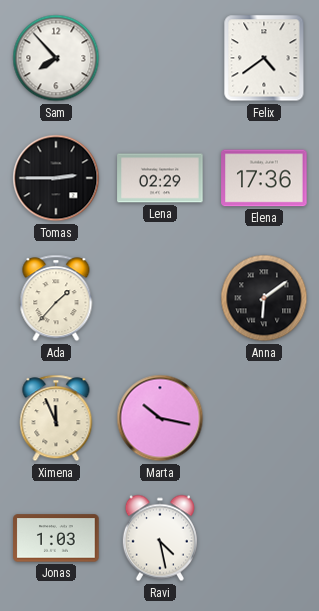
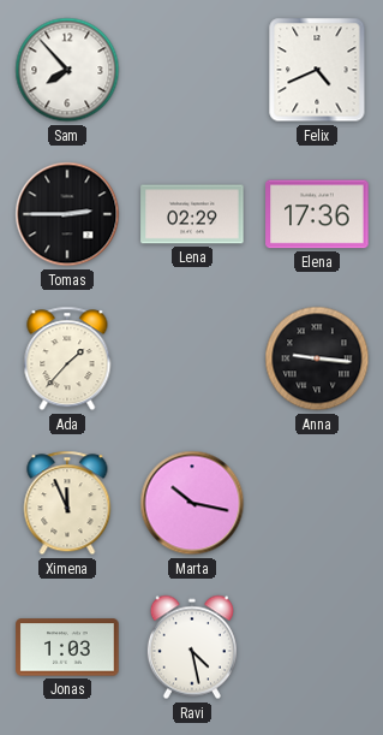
Felix: 4:39 -> 4:41 (317, 70)
Anna: 6:09 -> 9:16 (317, 358)
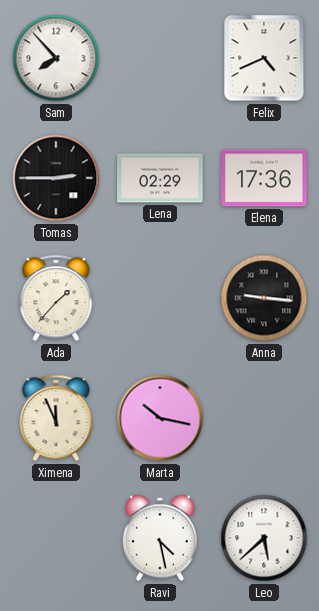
Jonas: 1:03 -> none (67, 647)
Leo: none -> 5:38 (264, 538)
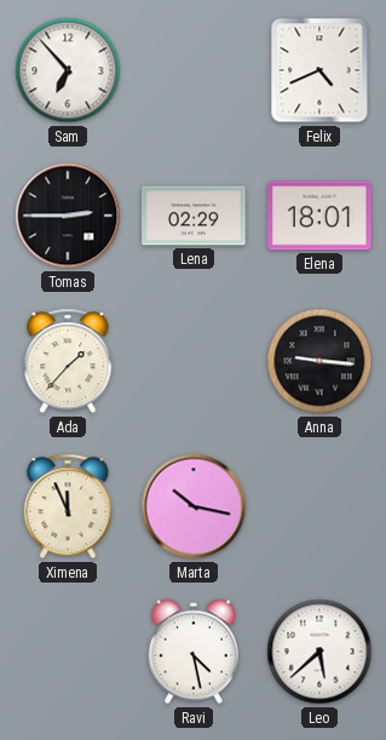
Sam: 7:53 -> 6:53 (68, 70)
Elena: 17:36 -> 18:01 (319, 216)
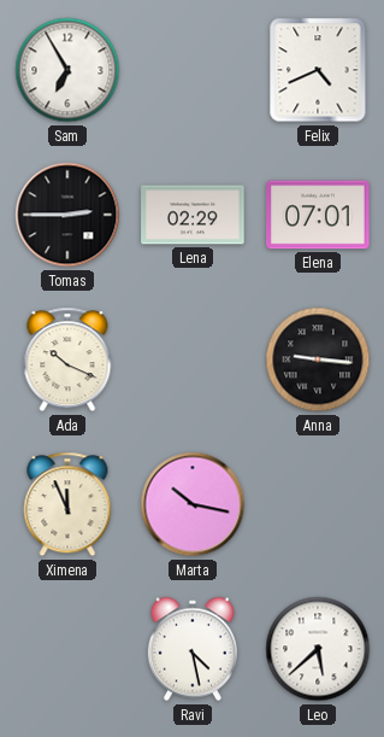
Sam: 6:53 -> 6:55 (67, 70)
Elena: 18:01 -> 07:01 (318, 215)
Ada: 1:37 -> 10:19 (67, 359)
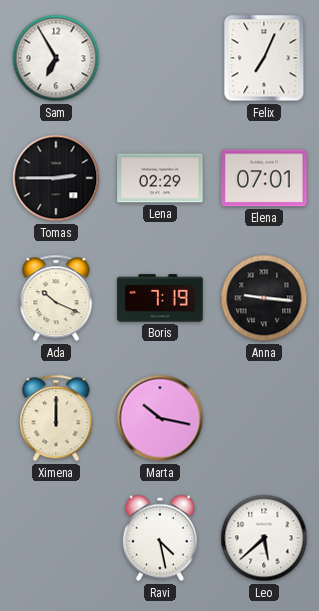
Felix: 4:41 -> 7:04 (264, 58)
Boris: none -> 7:19 (160, 298)
Ximena: 11:56 -> 12:00 (56, 418)
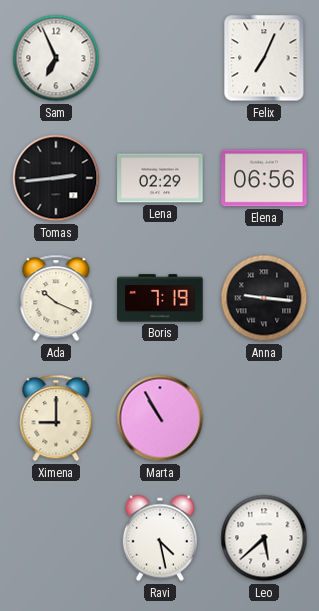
Sam: 6:55 -> 6:56 (56, 58)
Tomas: 2:45 -> 2:44 (56, 178)
Elena: 07:01 -> 06:56 (264, 178)
Ximena: 12:00 -> 9:00 (56, 418)
Marta: 10:17 -> 10:55 (160, 418)
